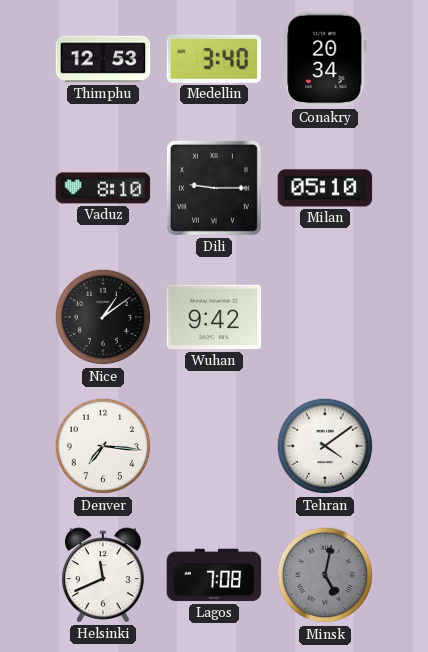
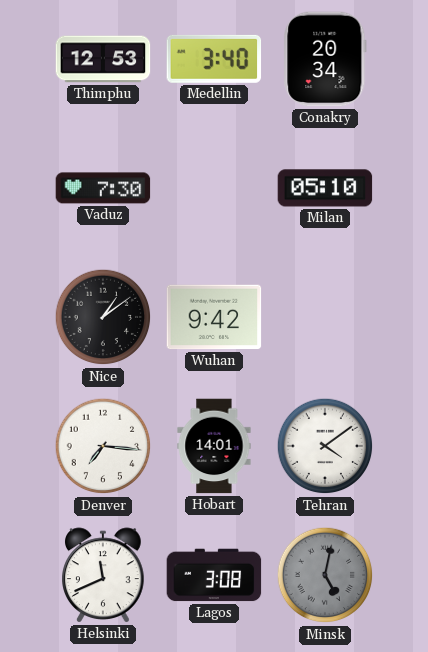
Vaduz: 8:10 -> 7:30 (103, 188)
Dili: 9:15 -> none (214, 188)
Hobart: none -> 14:01 (214, 446)
Lagos: 7:08 -> 3:08 (214, 575)
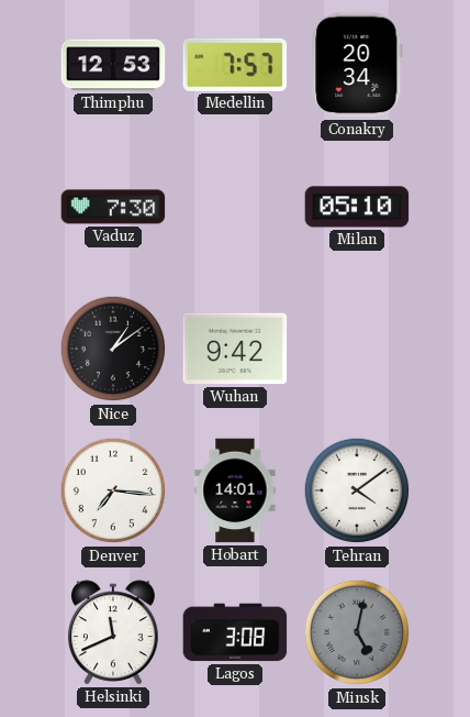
Medellin: 3:40 -> 7:57 (235, 65)
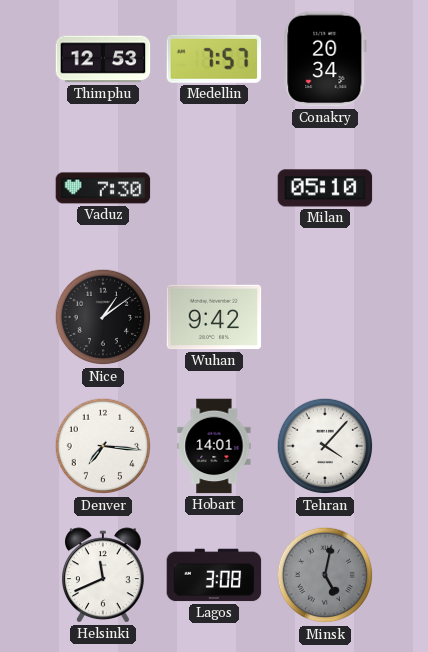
Tehran: 4:09 -> 4:07 (325, 446)
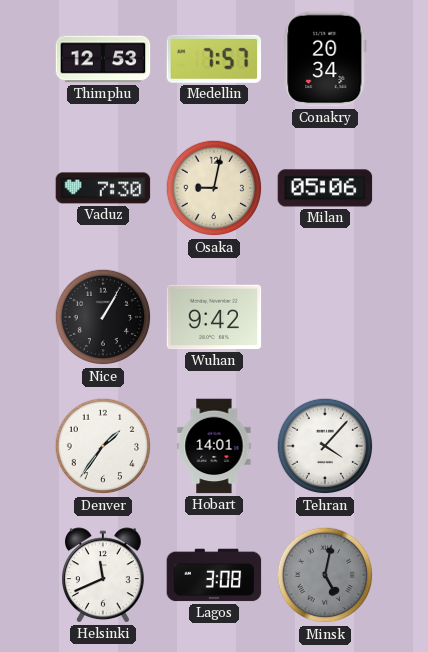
Osaka: none -> 9:02 (214, 188)
Milan: 05:10 -> 05:06 (325, 188)
Nice: 1:09 -> 1:05 (103, 317)
Denver: 7:16 -> 1:36 (103, 446)
